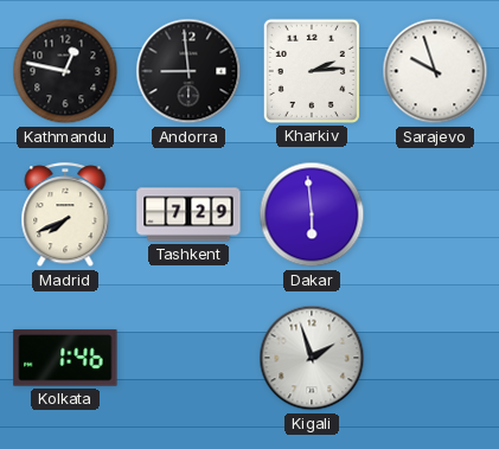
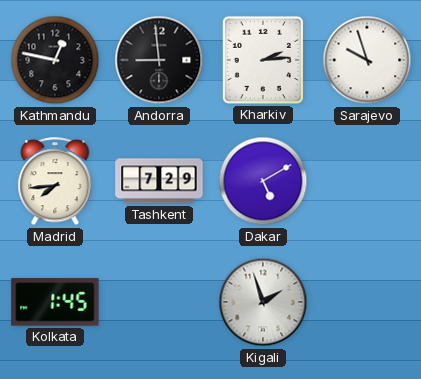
Madrid: 7:41 -> 7:44 (55, 182)
Dakar: 5:59 -> 5:10 (263, 181)
Kolkata: 1:46 -> 1:45 (55, 302)
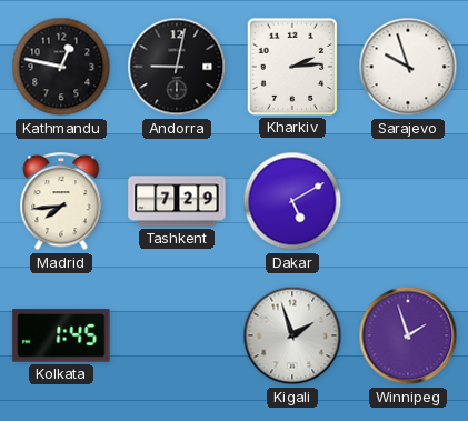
Andorra: 8:59 -> 9:02 (177, 67)
Winnipeg: none -> 1:57 (408, 335)
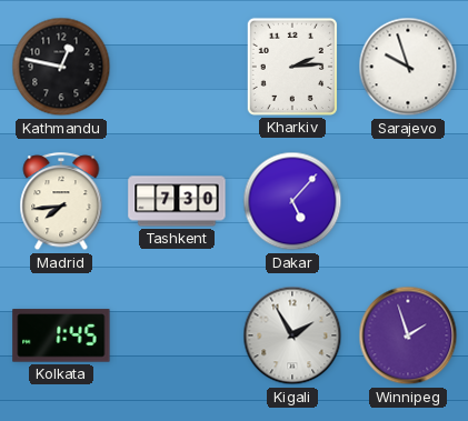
Andorra: 9:02 -> none (177, 67)
Tashkent: 7:29 -> 7:30 (177, 201)
Dakar: 5:10 -> 5:07 (292, 201)
Kigali: 1:57 -> 1:55 (292, 335)
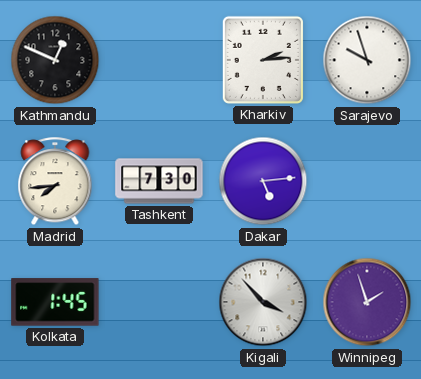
Kathmandu: 12:47 -> 12:49 (55, 60)
Dakar: 5:07 -> 5:14 (263, 181)
Kigali: 1:55 -> 3:53 (263, 302)
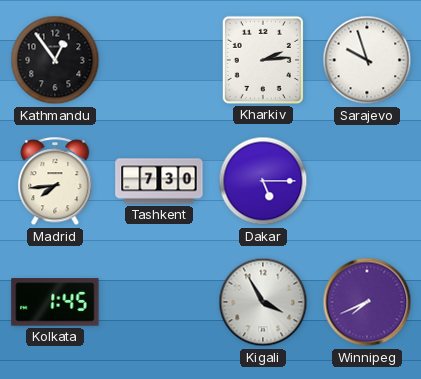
Kathmandu: 12:49 -> 12:54 (55, 60)
Dakar: 5:14 -> 5:15 (263, 181)
Kigali: 3:53 -> 3:55 (263, 302)
Winnipeg: 1:57 -> 7:41 (367, 302)
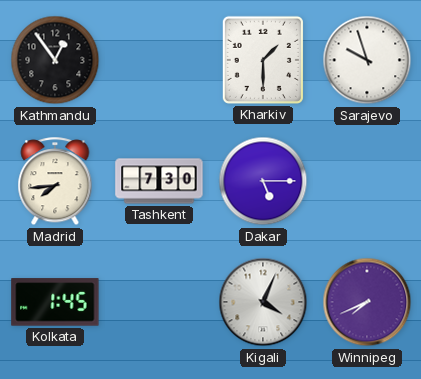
Kharkiv: 2:14 -> 1:30 (263, 60)
Kigali: 3:55 -> 4:04 (263, 302)
